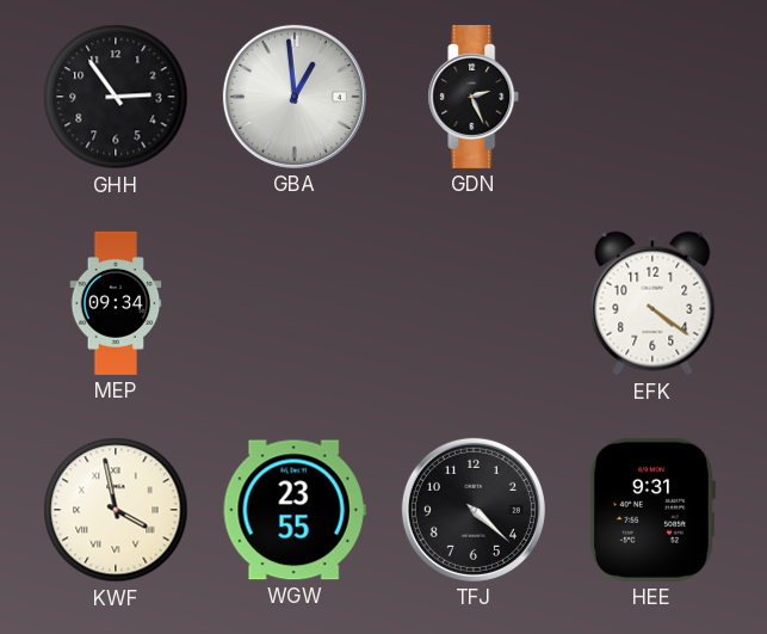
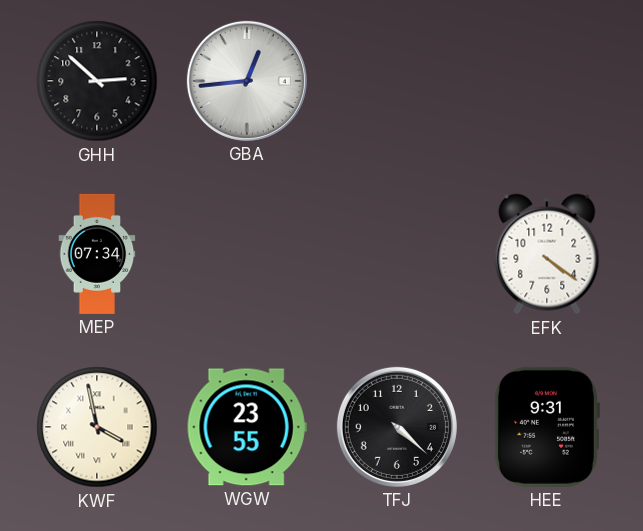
GHH: 2:54 -> 2:52 (97, 81)
GBA: 12:59 -> 12:44 (247, 81)
GDN: 2:26 -> none (474, 97)
MEP: 09:34 -> 07:34 (97, 254)
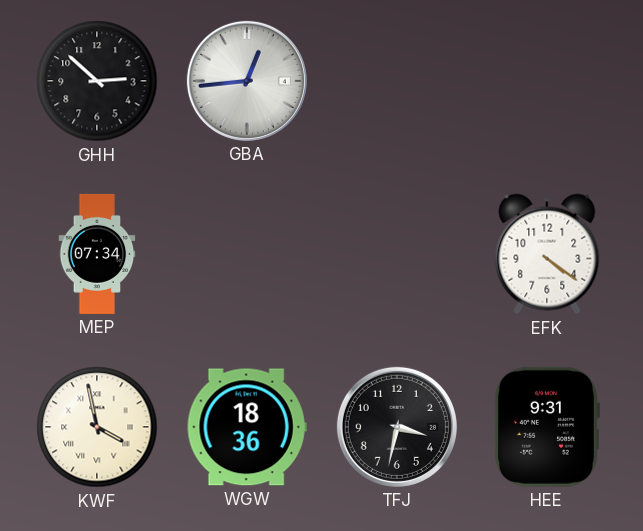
WGW: 23:55 -> 18:36 (247, 427)
TFJ: 4:22 -> 3:32 (397, 427)
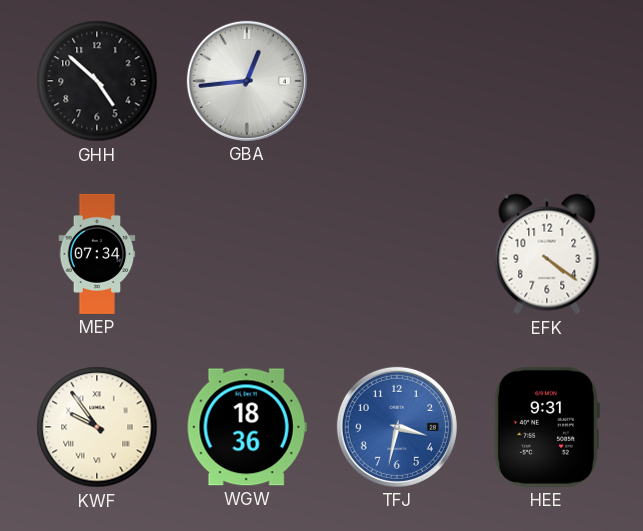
GHH: 2:52 -> 4:52 (97, 81)
KWF: 3:58 -> 9:54 (97, 427)
TFJ dial: black -> blue (397, 427)
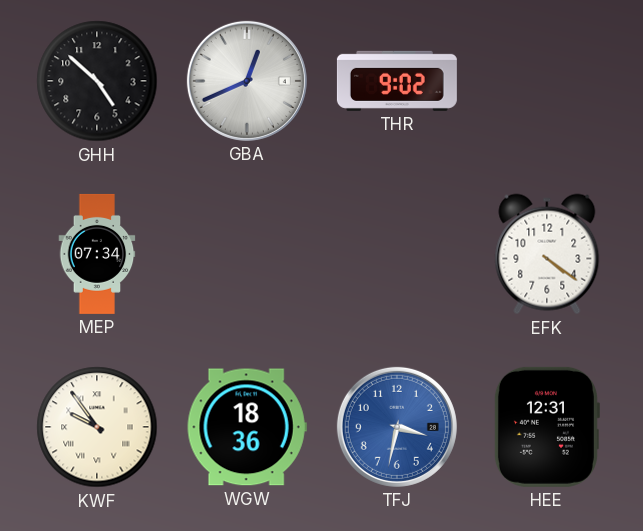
GBA: 12:44 -> 12:41 (247, 81)
THR: none -> 9:02 (397, 81)
HEE: 9:31 -> 12:31 (546, 427)
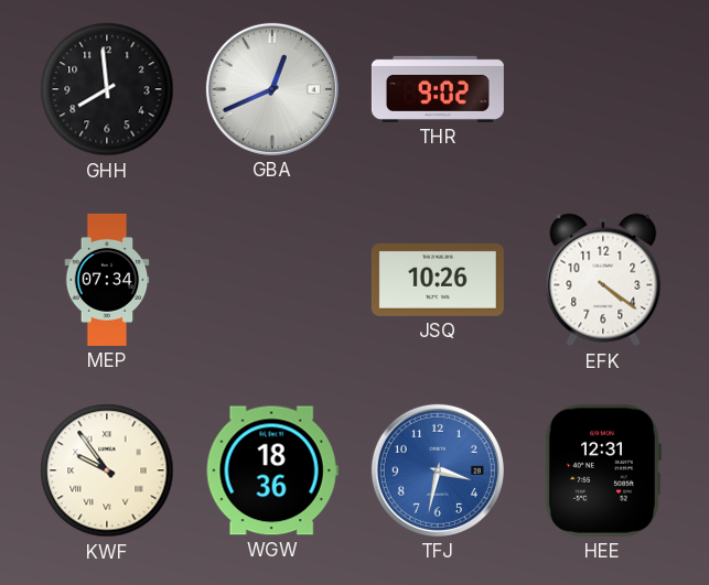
GHH: 4:52 -> 7:59 (107, 89)
JSQ: none -> 10:26 (438, 280)
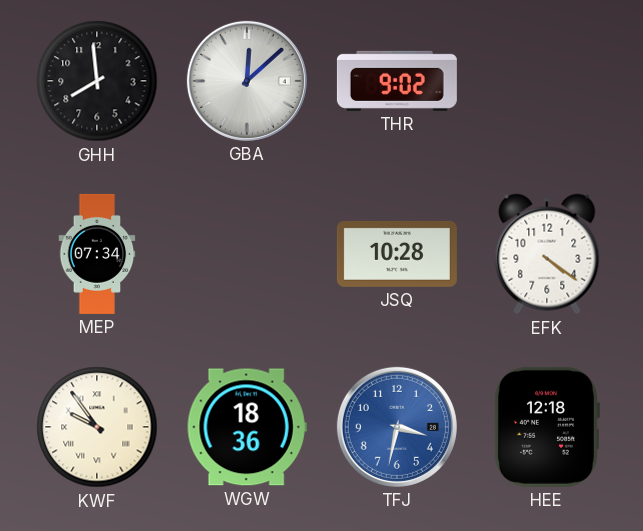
GBA: 12:41 -> 12:08 (247, 81)
JSQ: 10:26 -> 10:28 (397, 254)
HEE: 12:31 -> 12:18 (546, 427)
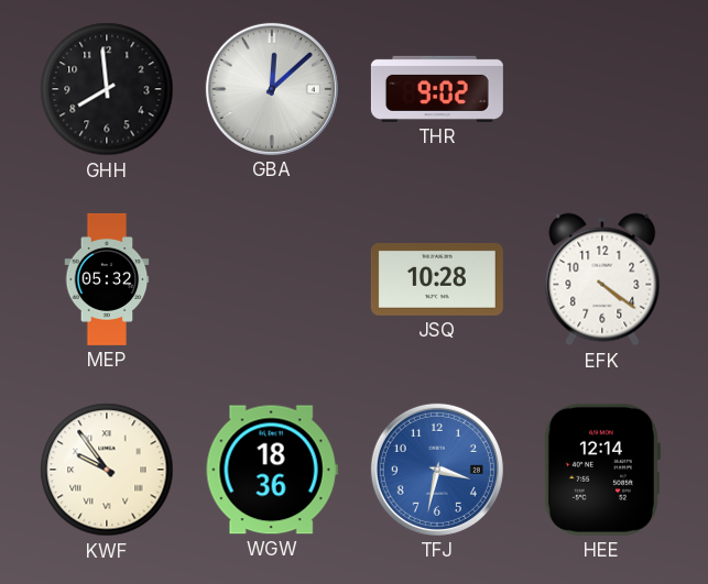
MEP: 07:34 -> 05:32 (107, 279)
HEE: 12:18 -> 12:14 (601, 470)
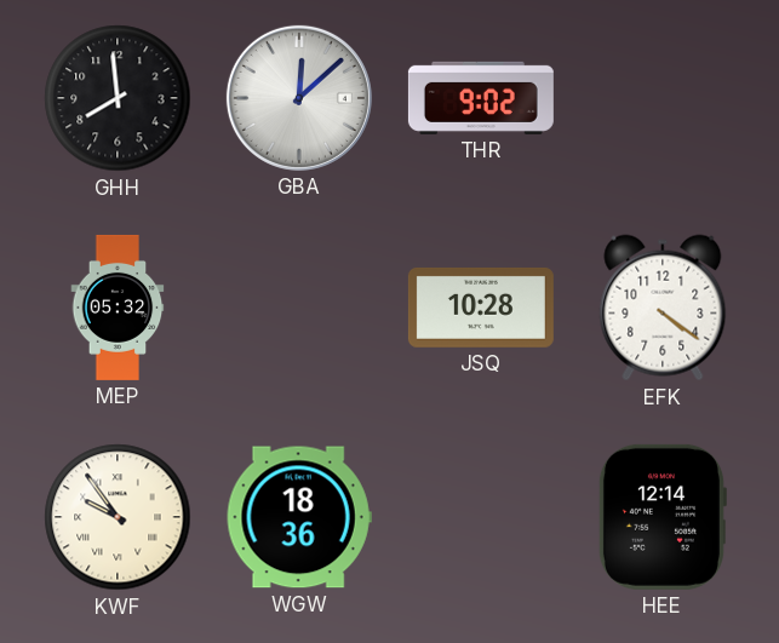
TFJ: 3:32 -> none (437, 470)
